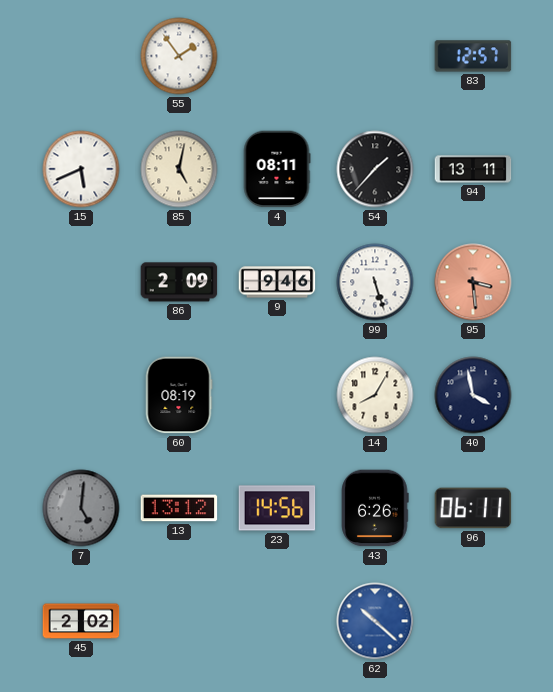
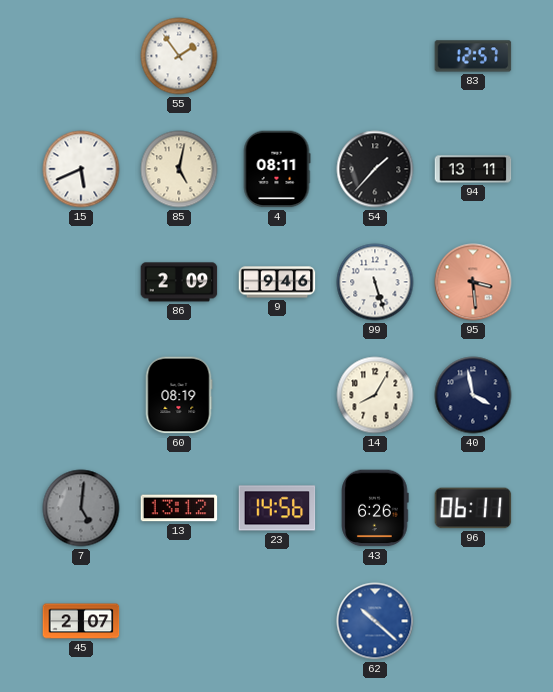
45: 2:02 -> 2:07 (81, 621)
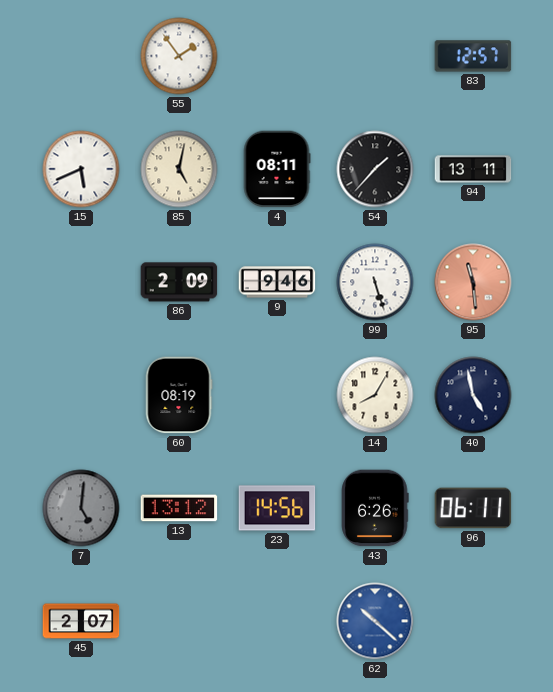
95: 3:29 -> 11:29 (473, 282)
40: 3:58 -> 4:58 (473, 395)
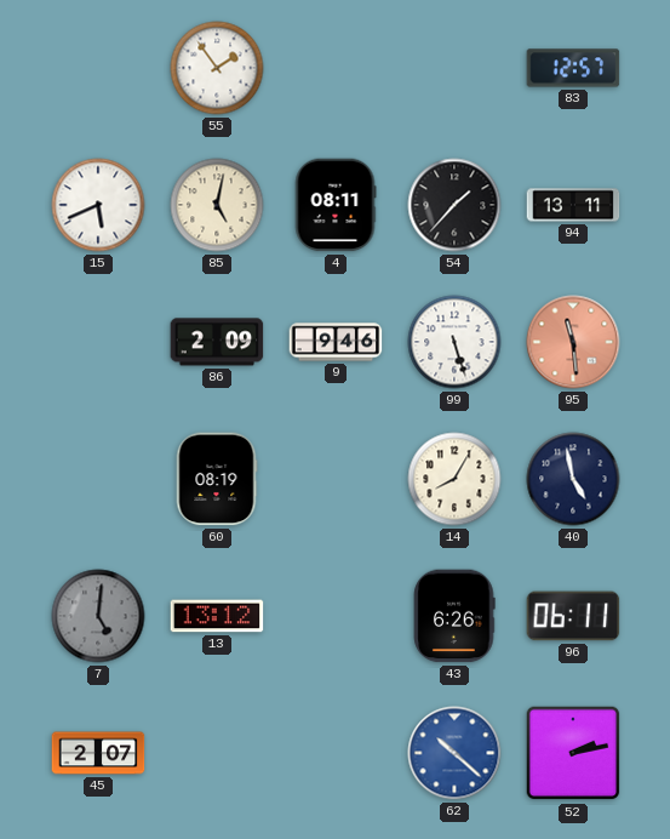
23: 14:56 -> none (277, 508)
52: none -> 2:13 (573, 753)
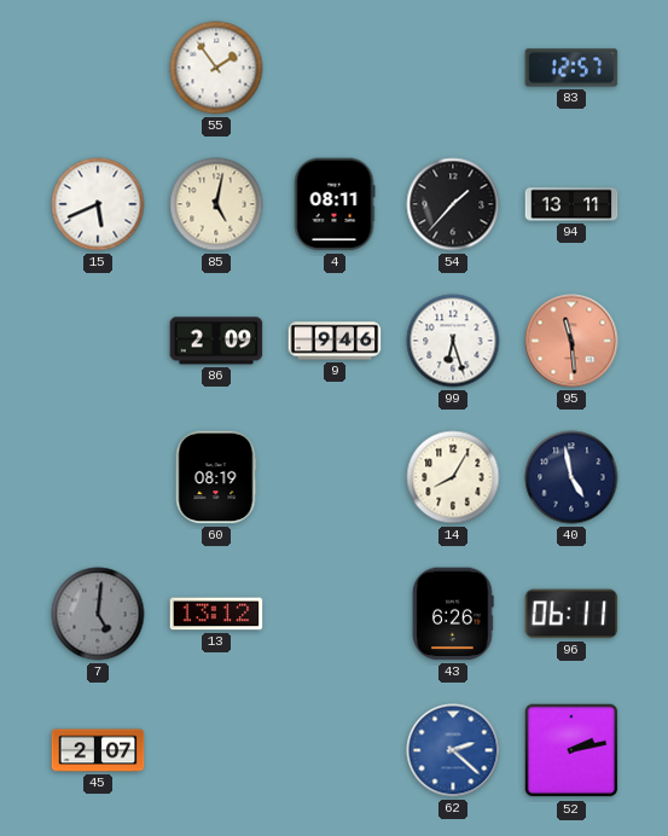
99: 5:27 -> 6:27 (453, 341)
62: 10:22 -> 2:22 (453, 750)
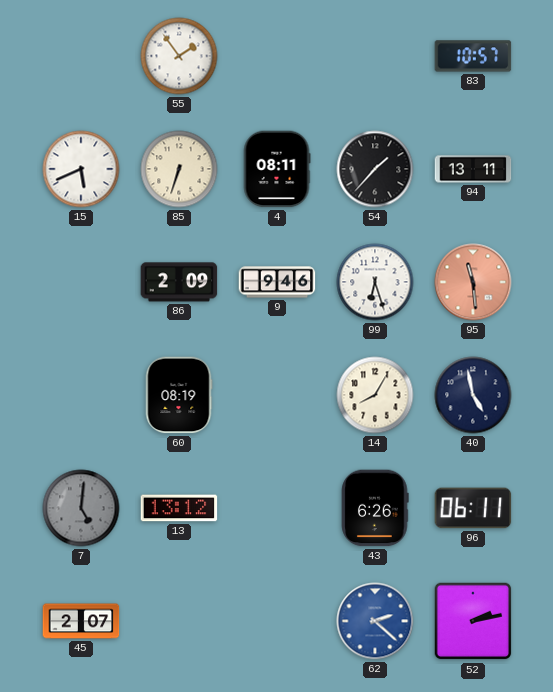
83: 12:57 -> 10:57 (473, 56)
85: 5:02 -> 6:33 (179, 169)
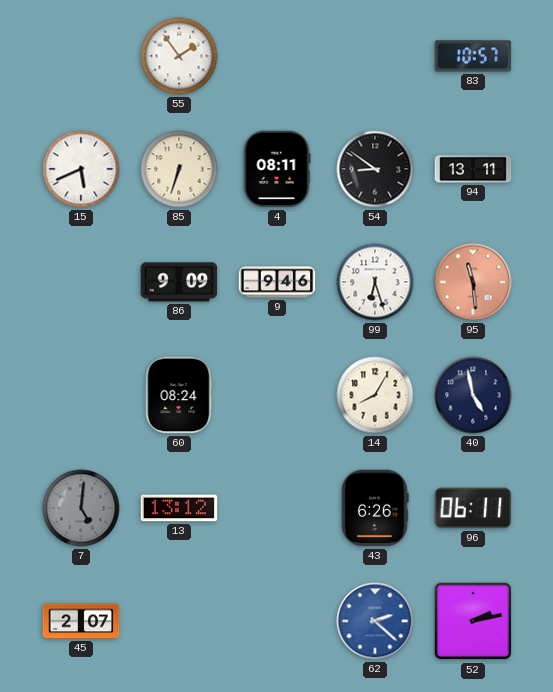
54: 1:37 -> 8:51 (375, 169)
86: 2:09 -> 9:09 (179, 282)
60: 08:19 -> 08:24 (179, 395)
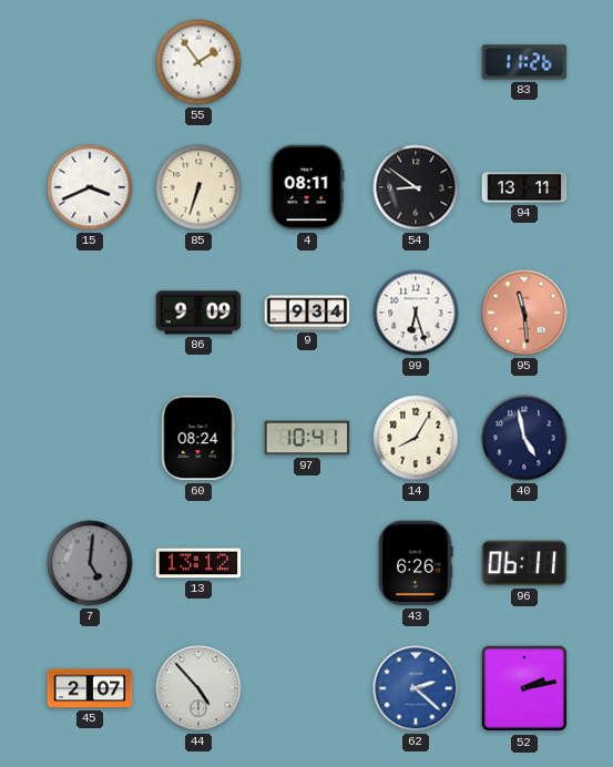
83: 10:57 -> 11:26 (524, 62)
15: 5:41 -> 3:41 (90, 187)
9: 9:46 -> 9:34 (307, 313)
97: none -> 10:41 (307, 438)
44: none -> 4:53 (198, 688)
